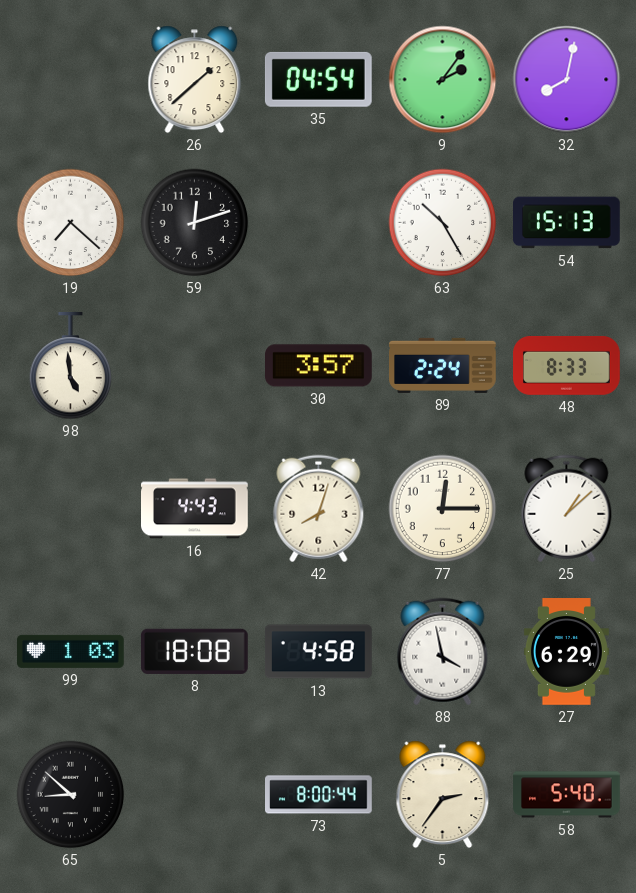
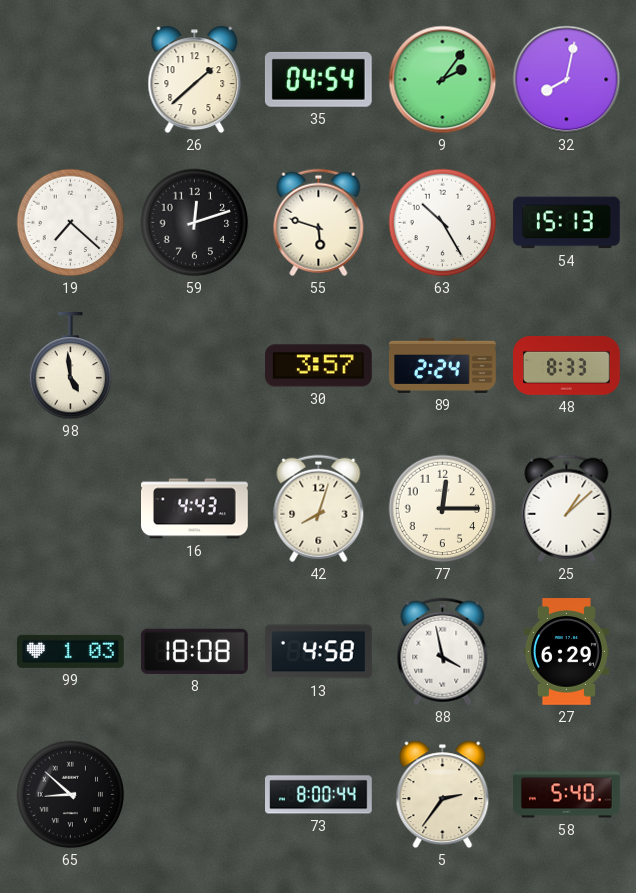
55: none -> 5:48 (319, 223)
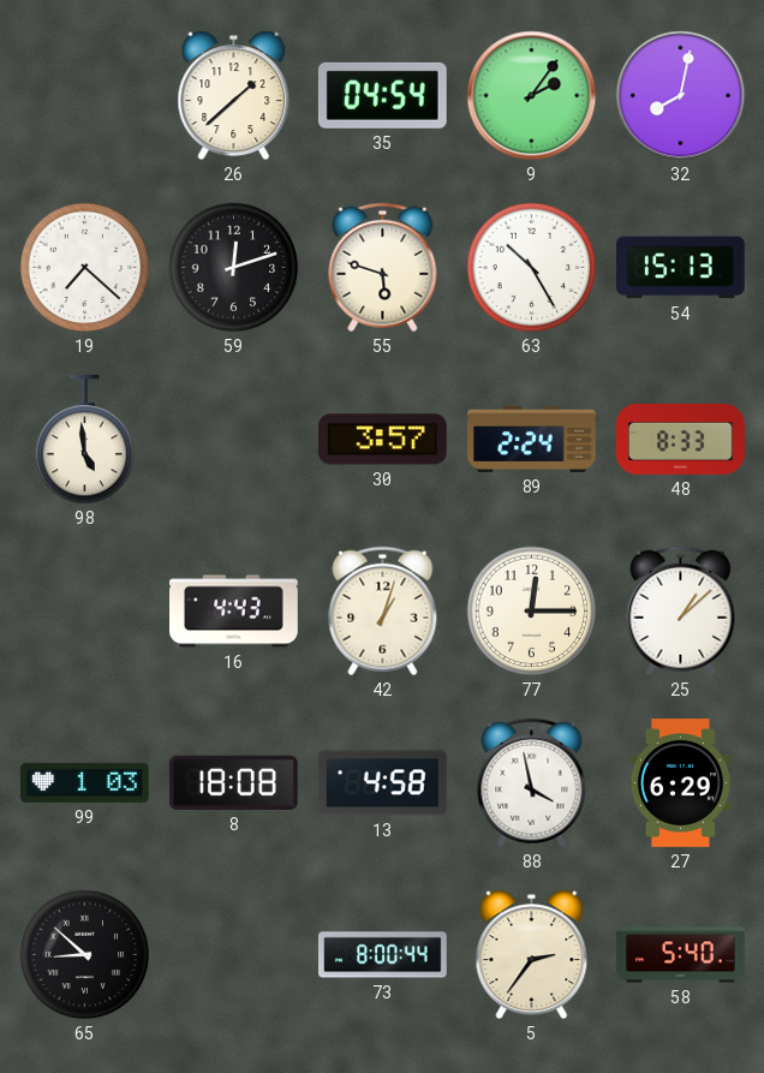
42: 8:03 -> 1:03 (383, 612)
